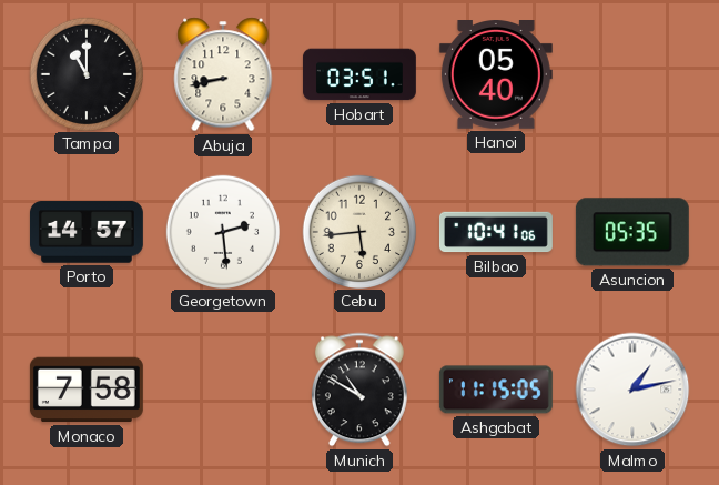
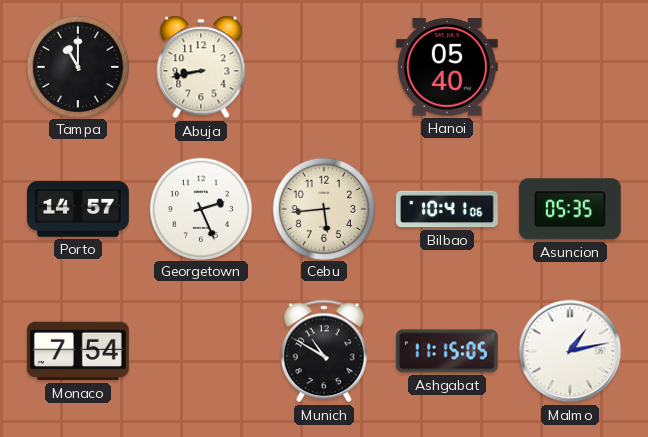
Hobart: 03:51 -> none (359, 74)
Georgetown: 2:29 -> 2:26 (200, 208)
Monaco: 7:58 -> 7:54 (78, 351)
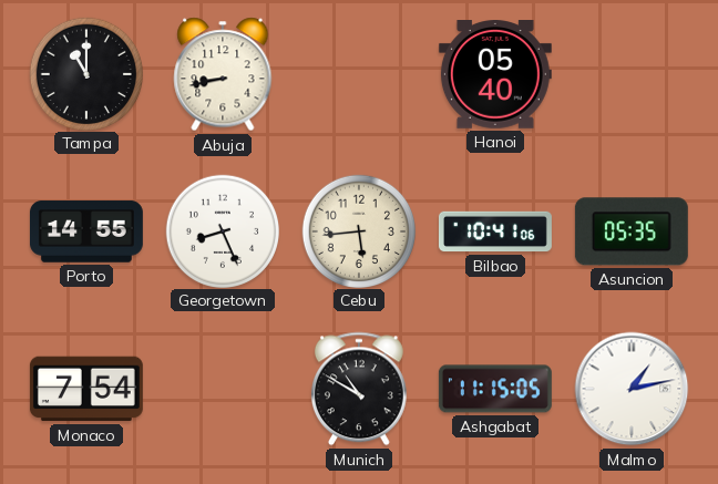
Porto: 14:57 -> 14:55 (86, 231)
Georgetown: 2:26 -> 8:26 (222, 230)
